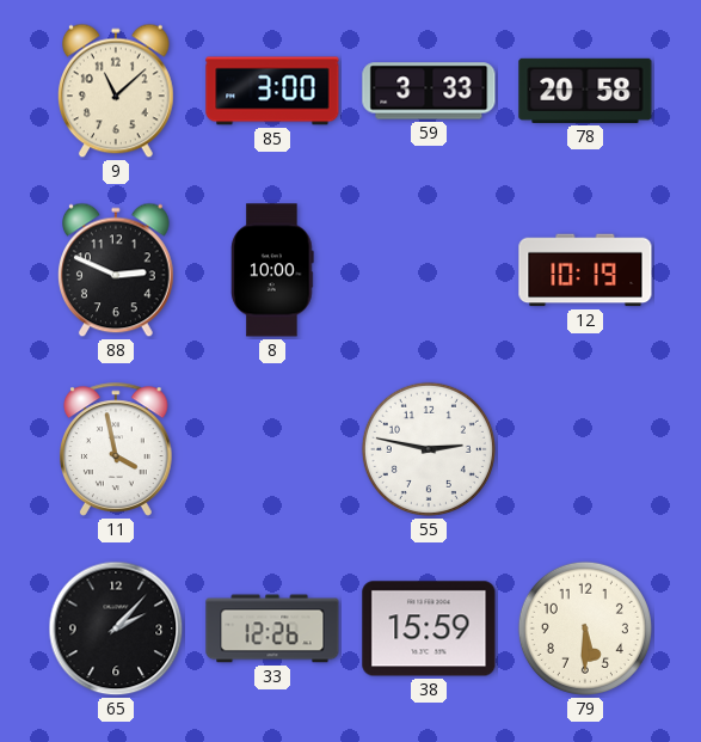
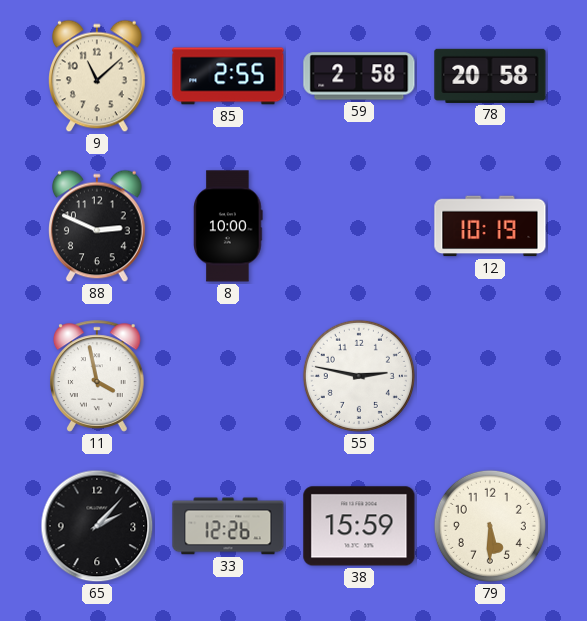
85: 3:00 -> 2:55 (228, 76)
59: 3:33 -> 2:58 (359, 76)
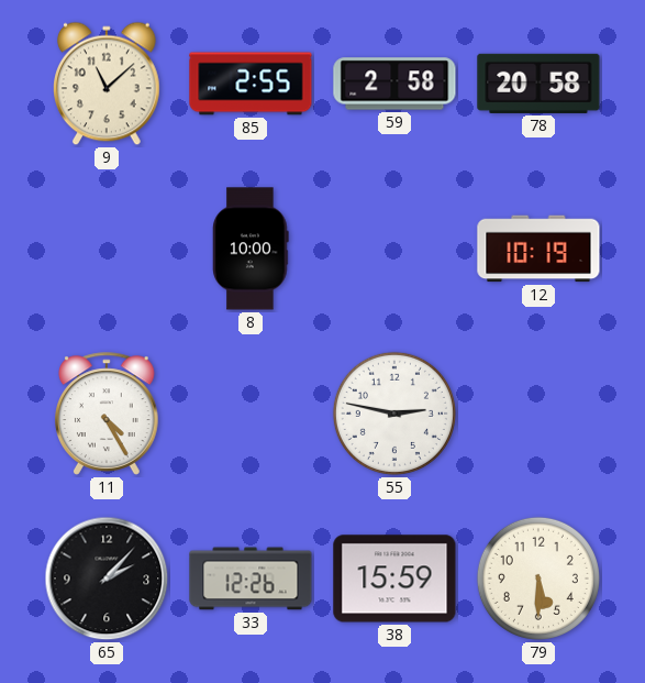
88: 2:49 -> none (98, 226)
11: 3:58 -> 4:25 (108, 414)
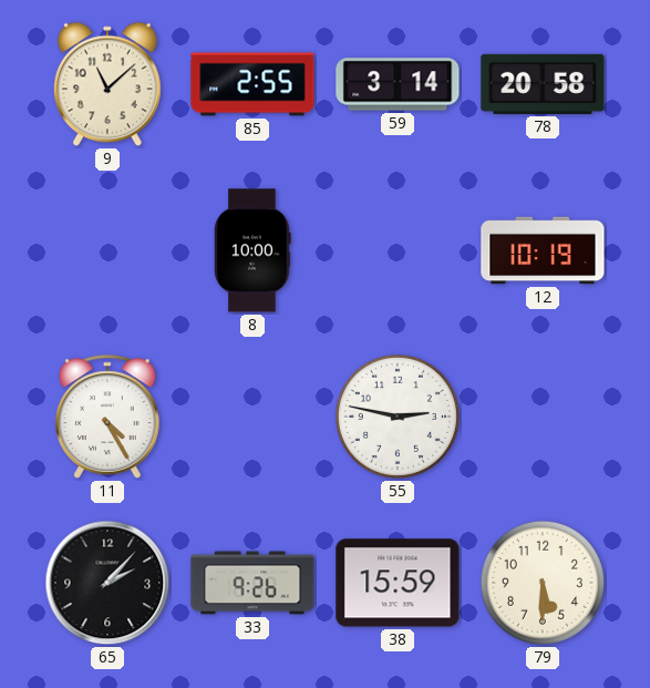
59: 2:58 -> 3:14 (398, 84)
33: 12:26 -> 9:26 (252, 583)
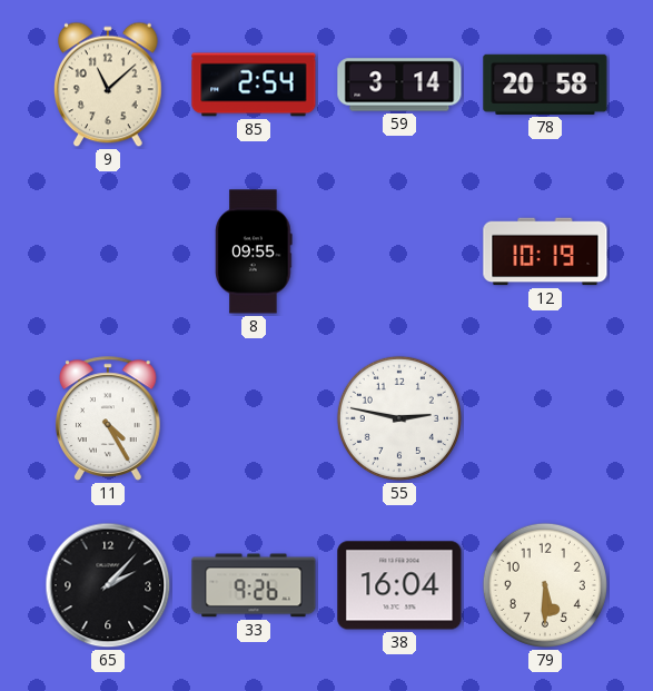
85: 2:55 -> 2:54 (254, 85)
8: 10:00 -> 09:55 (254, 251)
38: 15:59 -> 16:04 (399, 585)
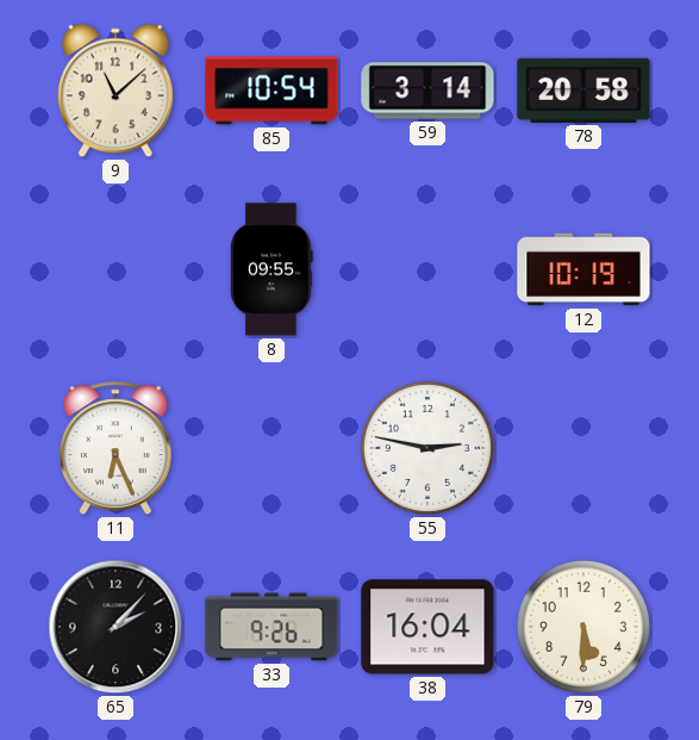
85: 2:54 -> 10:54 (272, 91)
11: 4:25 -> 6:26 (117, 448)
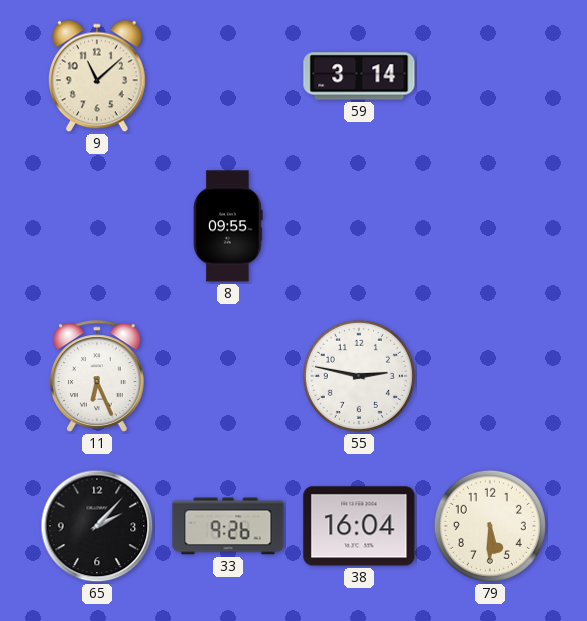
85: 10:54 -> none (272, 91)
78: 20:58 -> none (583, 91)
12: 10:19 -> none (583, 269)
